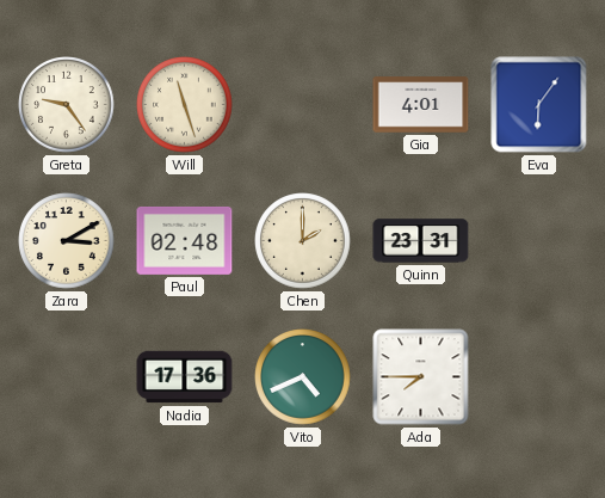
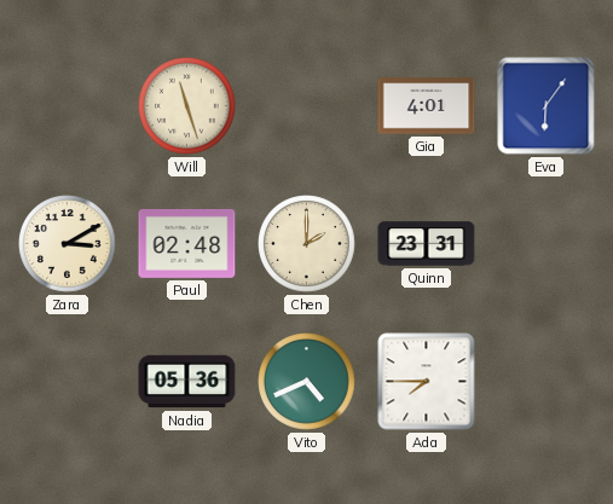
Greta: 9:24 -> none (67, 105)
Nadia: 17:36 -> 05:36 (187, 382)
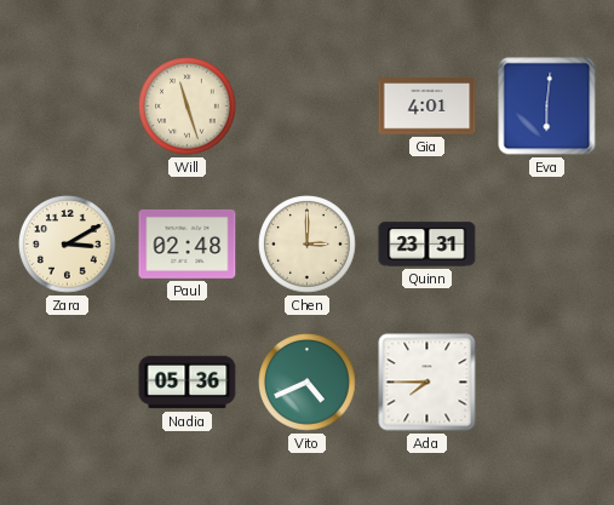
Eva: 6:06 -> 6:01 (547, 107)
Chen: 2:00 -> 3:00 (308, 245)
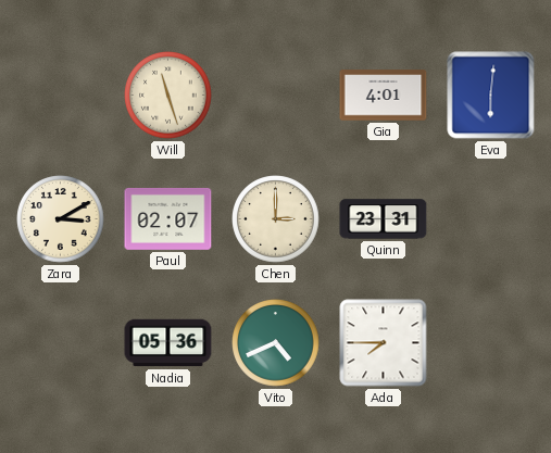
Paul: 02:48 -> 02:07 (168, 218)
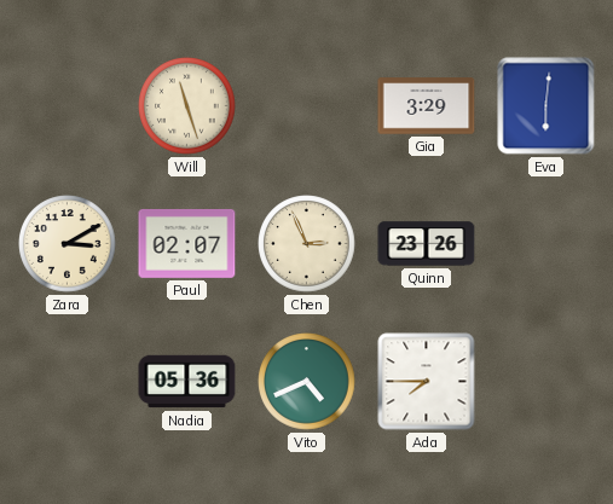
Gia: 4:01 -> 3:29 (427, 106)
Chen: 3:00 -> 2:56 (307, 244)
Quinn: 23:31 -> 23:26 (427, 244)
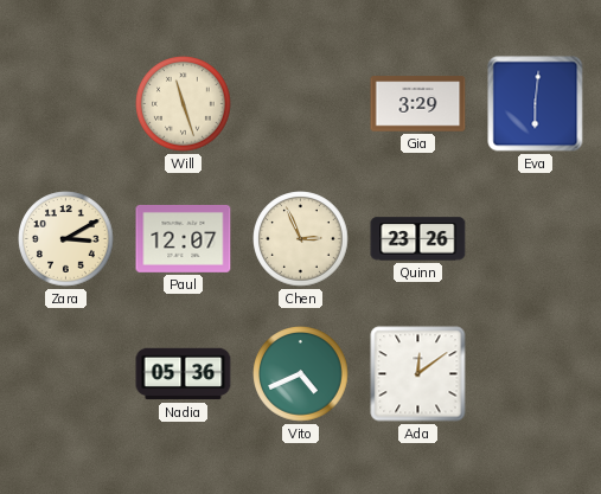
Paul: 02:07 -> 12:07 (184, 238)
Ada: 7:45 -> 12:09 (418, 374)
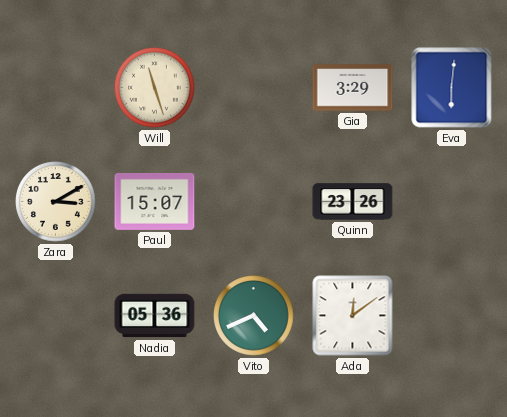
Paul: 12:07 -> 15:07 (155, 201)
Chen: 2:56 -> none (301, 239)
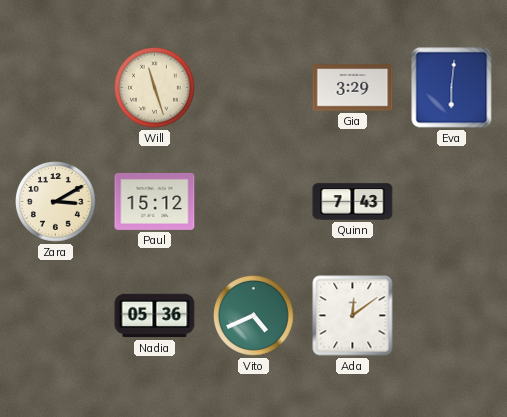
Paul: 15:07 -> 15:12 (155, 201)
Quinn: 23:26 -> 7:43 (353, 202)
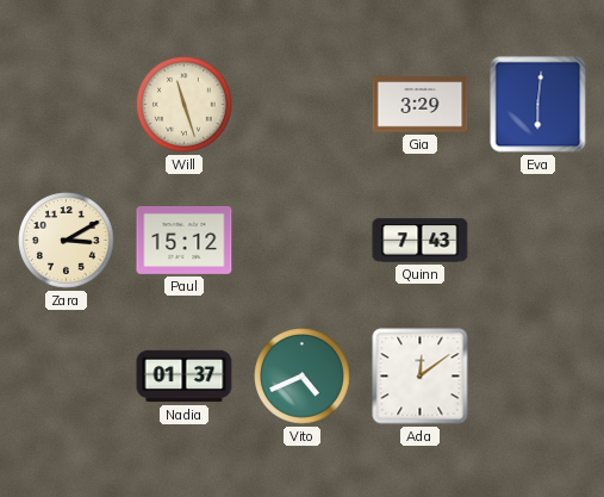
Nadia: 05:36 -> 01:37 (185, 377)
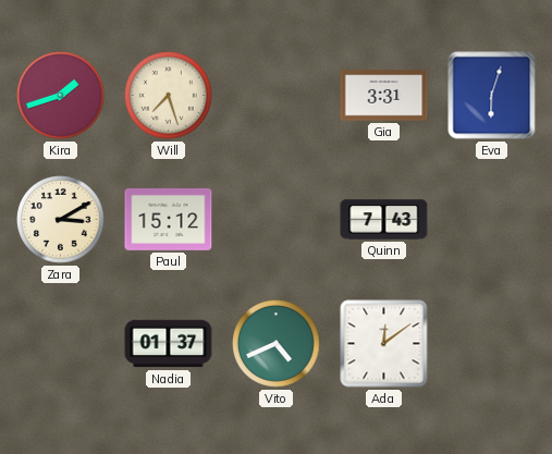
Kira: none -> 1:42 (61, 96)
Will: 11:27 -> 7:27 (169, 96)
Gia: 3:29 -> 3:31 (384, 96)
Eva: 6:01 -> 6:03 (492, 96)
